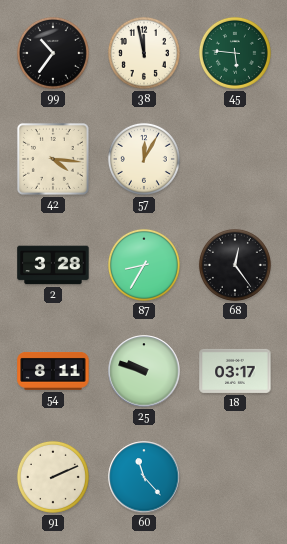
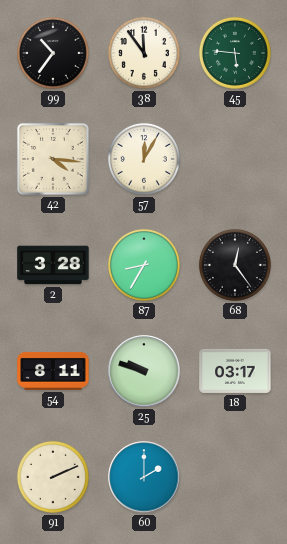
38: 11:58 -> 11:54 (144, 53)
60: 11:23 -> 2:00 (144, 477)
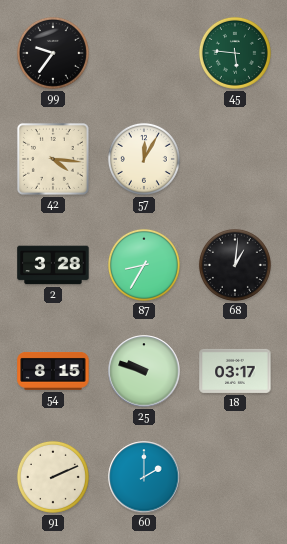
99: 10:36 -> 9:36 (53, 53)
38: 11:54 -> none (144, 53)
68: 12:24 -> 1:01 (235, 265)
54: 8:11 -> 8:15 (53, 372)
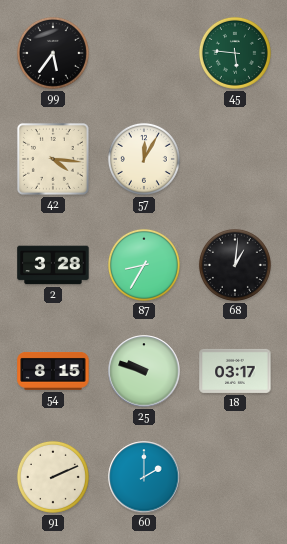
99: 9:36 -> 5:36 (53, 53)
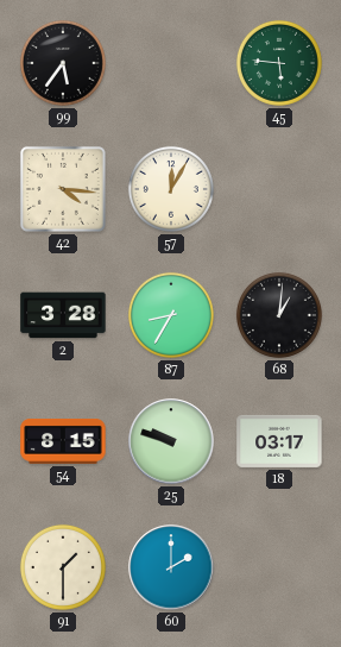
91: 2:11 -> 1:30 (63, 567)
